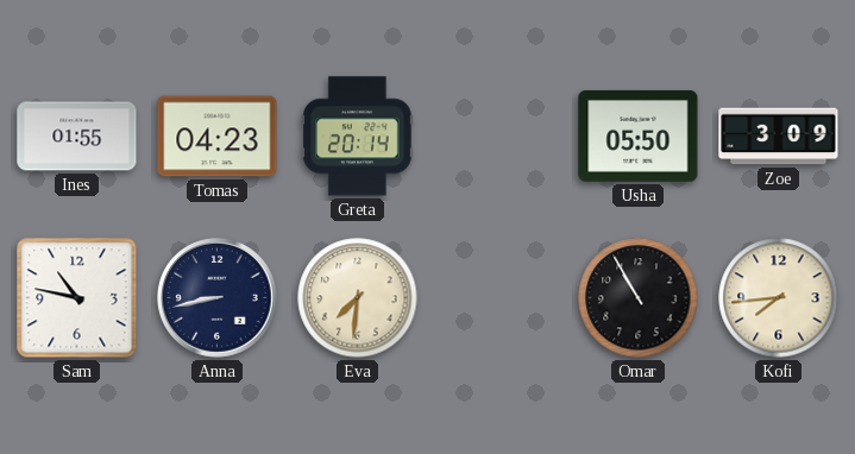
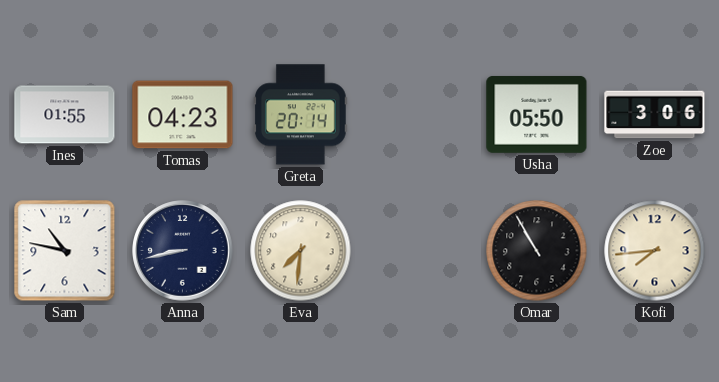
Zoe: 3:09 -> 3:06 (655, 115)
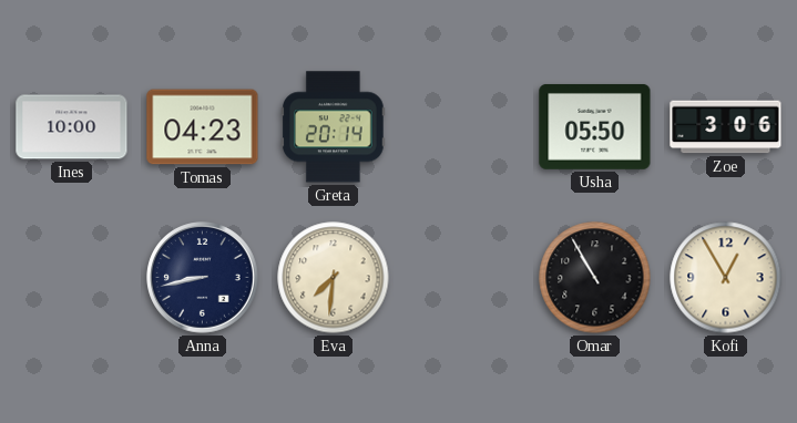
Ines: 01:55 -> 10:00 (72, 127)
Sam: 10:47 -> none (65, 251)
Kofi: 7:44 -> 12:55 (726, 278)
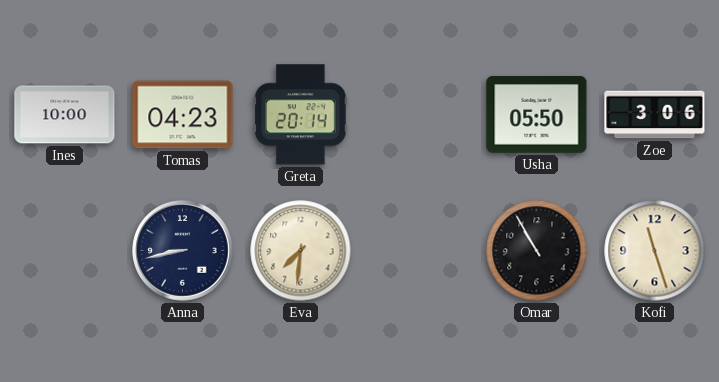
Kofi: 12:55 -> 11:27 (655, 251)
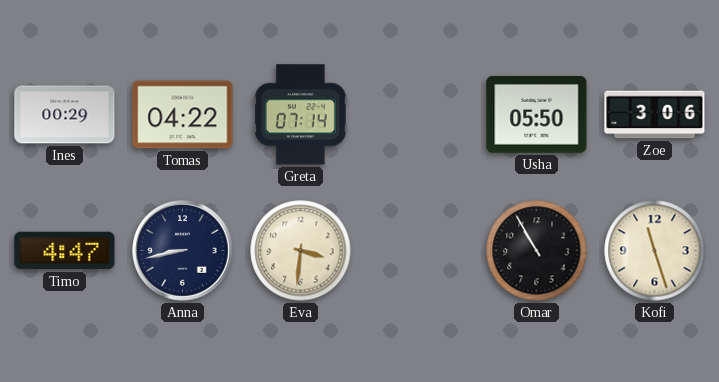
Ines: 10:00 -> 00:29 (65, 115)
Tomas: 04:23 -> 04:22 (183, 115)
Greta: 20:14 -> 07:14 (301, 115)
Timo: none -> 4:47 (65, 251)
Eva: 7:31 -> 3:31 (301, 251)
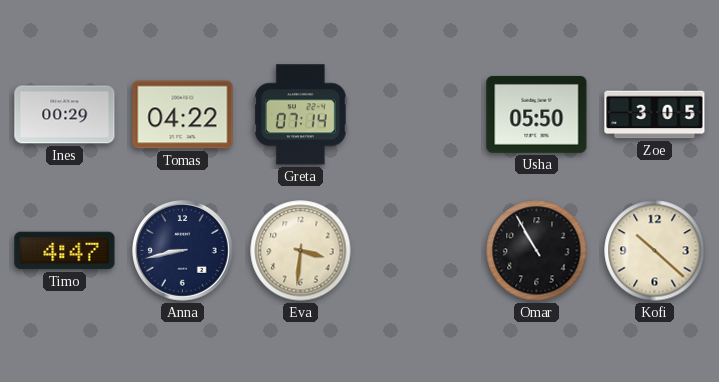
Zoe: 3:06 -> 3:05 (655, 115)
Kofi: 11:27 -> 10:22 (655, 251)
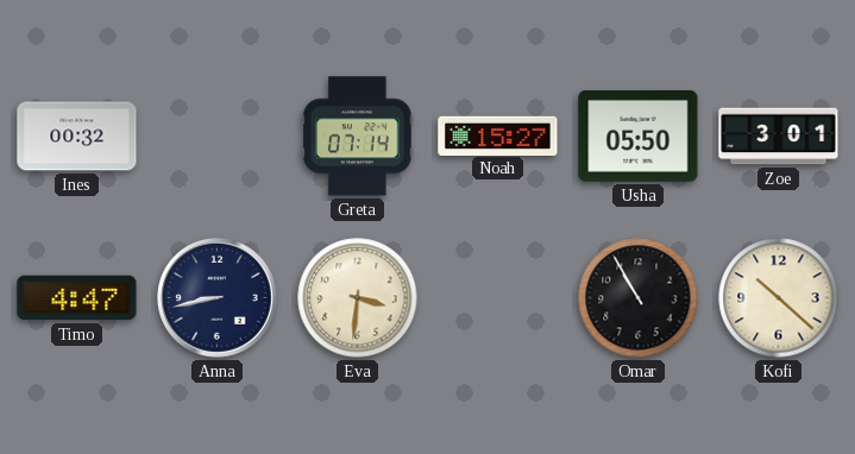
Ines: 00:29 -> 00:32 (77, 137)
Tomas: 04:22 -> none (183, 115)
Noah: none -> 15:27 (498, 135)
Zoe: 3:05 -> 3:01 (779, 137)
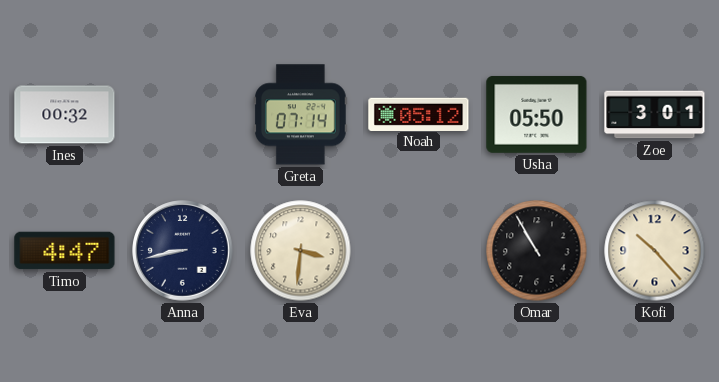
Noah: 15:27 -> 05:12 (419, 114)
Kofi: 10:22 -> 10:23 (655, 251)
